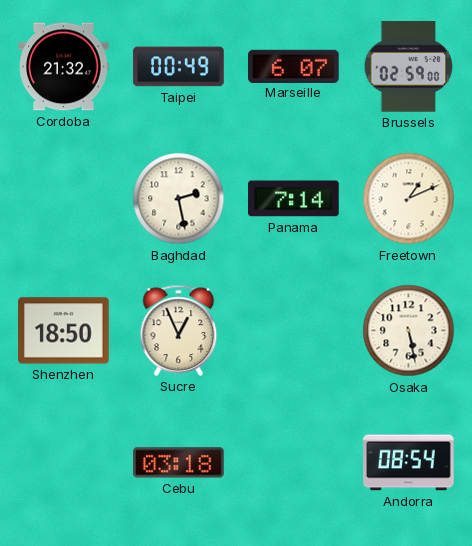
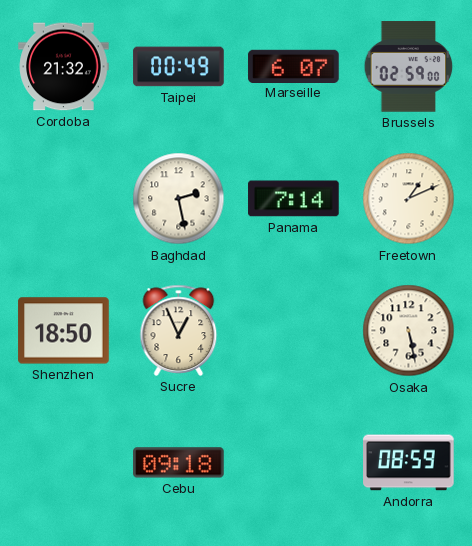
Cebu: 03:18 -> 09:18 (179, 463)
Andorra: 08:54 -> 08:59 (409, 463)
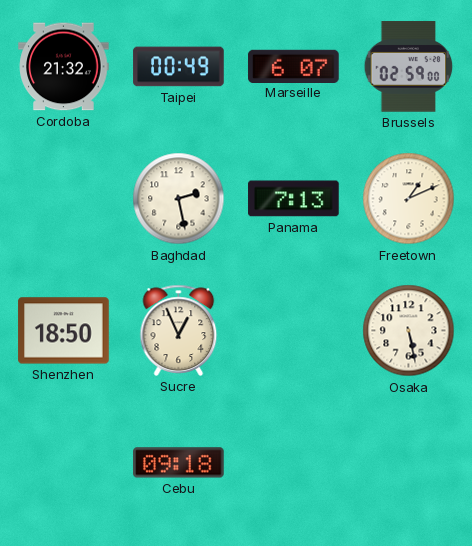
Panama: 7:14 -> 7:13 (294, 199)
Andorra: 08:59 -> none (409, 463)
